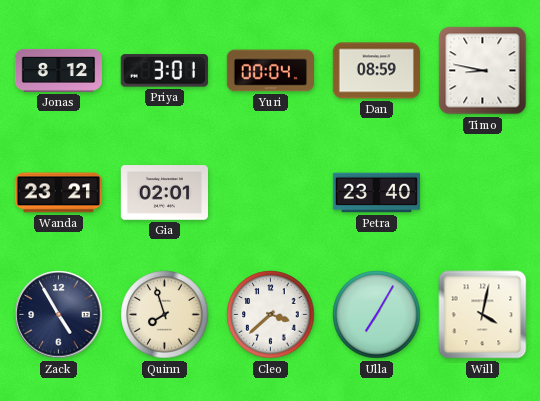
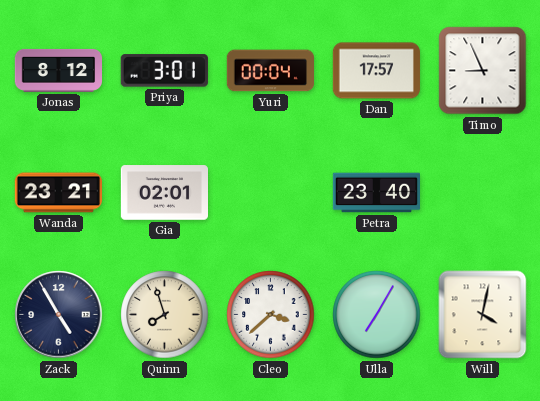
Dan: 08:59 -> 17:57 (376, 71)
Timo: 8:47 -> 8:56 (483, 71)
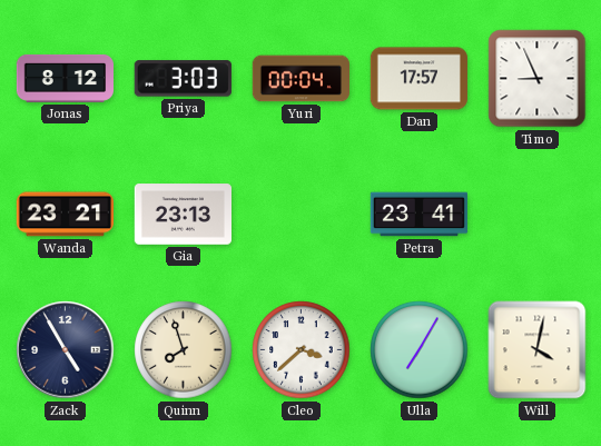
Priya: 3:01 -> 3:03 (183, 79)
Gia: 02:01 -> 23:13 (183, 215)
Petra: 23:40 -> 23:41 (418, 215)
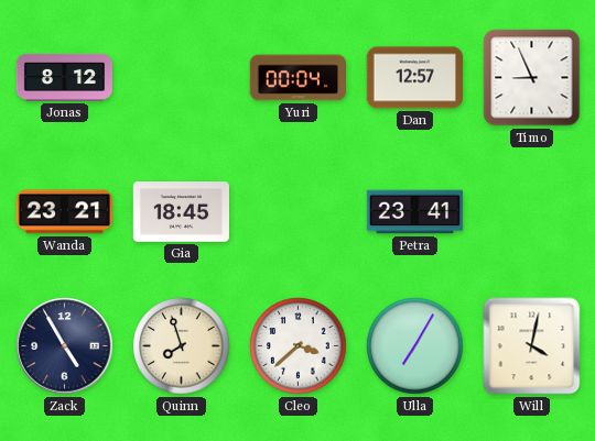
Priya: 3:03 -> none (183, 79)
Dan: 17:57 -> 12:57 (414, 78)
Gia: 23:13 -> 18:45 (181, 212)
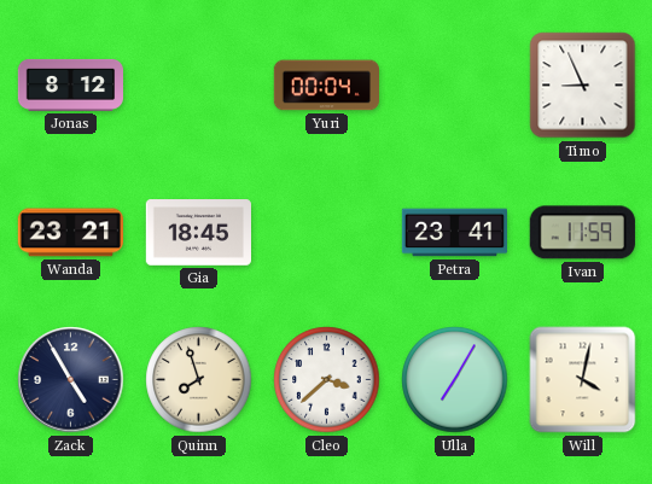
Dan: 12:57 -> none (414, 78)
Ivan: none -> 11:59 (582, 233)
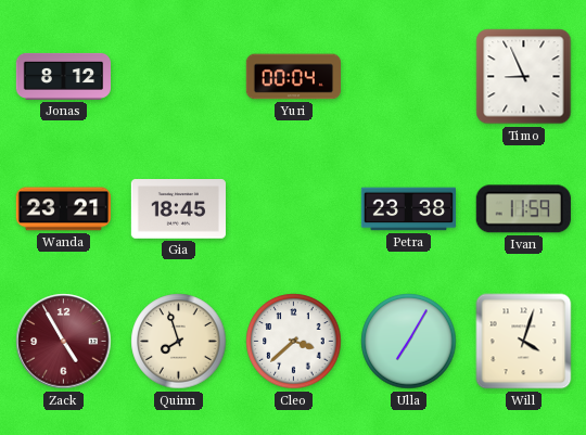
Petra: 23:41 -> 23:38 (408, 209)
Zack dial: navy -> burgundy (64, 342)
Will: 4:02 -> 4:03 (524, 342)
